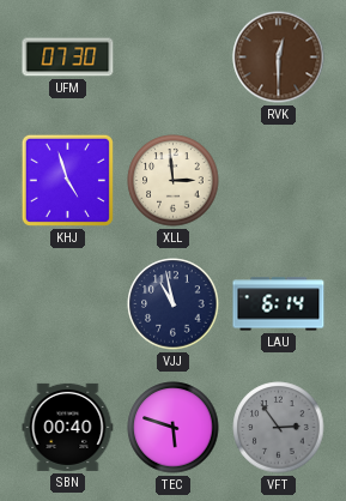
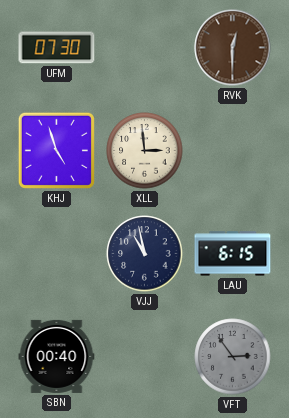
LAU: 6:14 -> 6:15 (233, 254)
TEC: 5:48 -> none (174, 428)
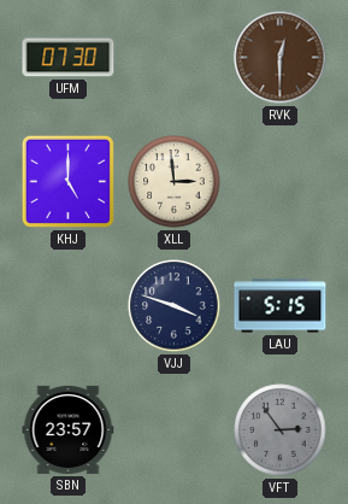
KHJ: 4:57 -> 5:00 (67, 181)
VJJ: 10:58 -> 3:48 (175, 306)
LAU: 6:15 -> 5:15 (281, 306)
SBN: 00:40 -> 23:57 (69, 429)
